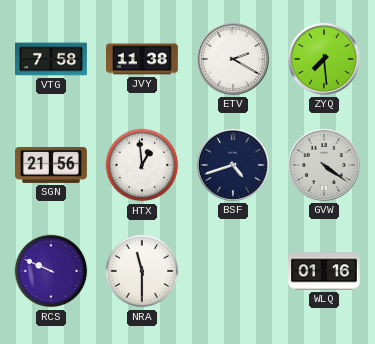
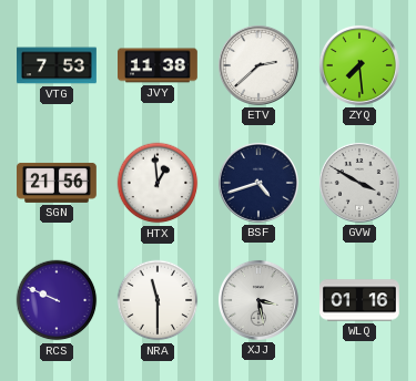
VTG: 7:58 -> 7:53 (58, 65)
ETV: 2:20 -> 2:38 (258, 65)
GVW: 4:21 -> 3:50 (359, 183)
XJJ: none -> 3:28 (258, 300)
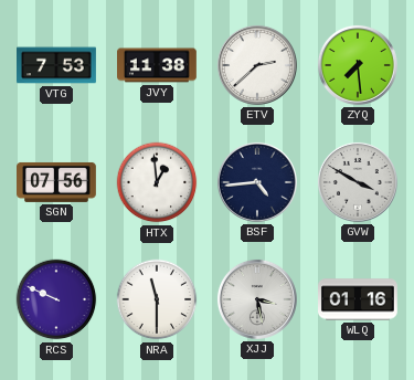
SGN: 21:56 -> 07:56 (57, 182)
BSF: 4:42 -> 4:44 (257, 182)
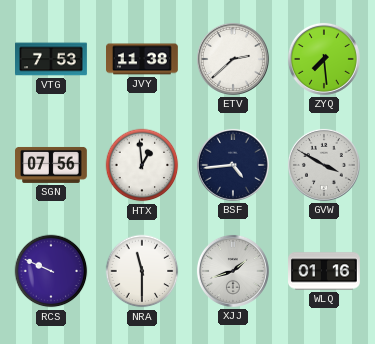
XJJ: 3:28 -> 1:42 (233, 271)
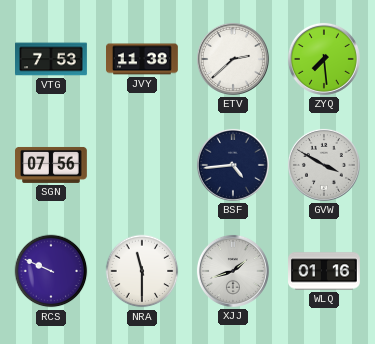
HTX: 12:59 -> none (142, 165)
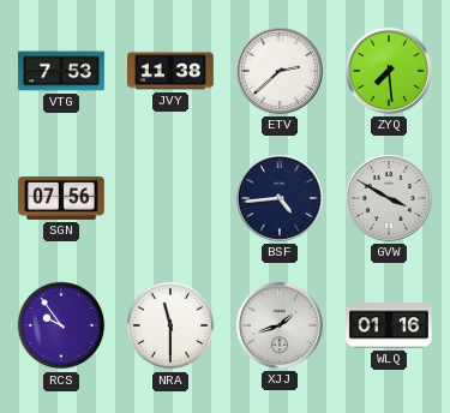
RCS: 9:49 -> 9:54 (61, 325)
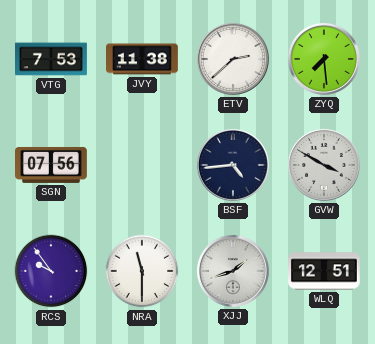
WLQ: 01:16 -> 12:51 (325, 271)
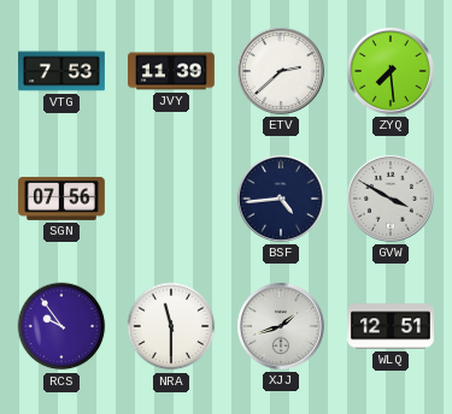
JVY: 11:38 -> 11:39 (172, 71)
